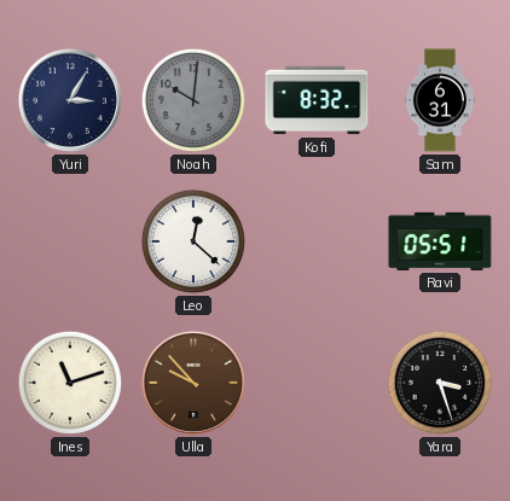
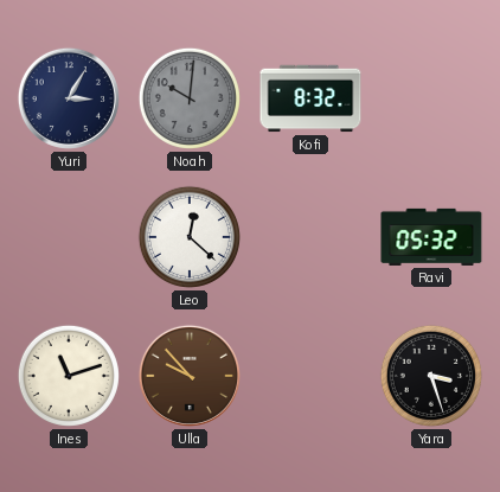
Sam: 6:31 -> none (440, 100)
Ravi: 05:51 -> 05:32 (431, 237)
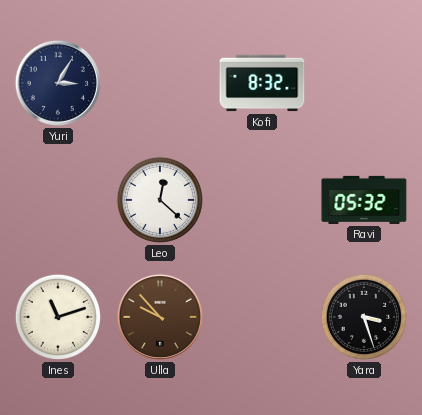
Noah: 10:01 -> none (190, 98)
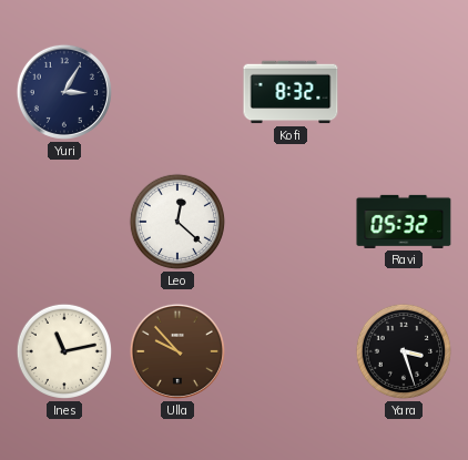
Ines: 11:12 -> 11:13 (64, 351)
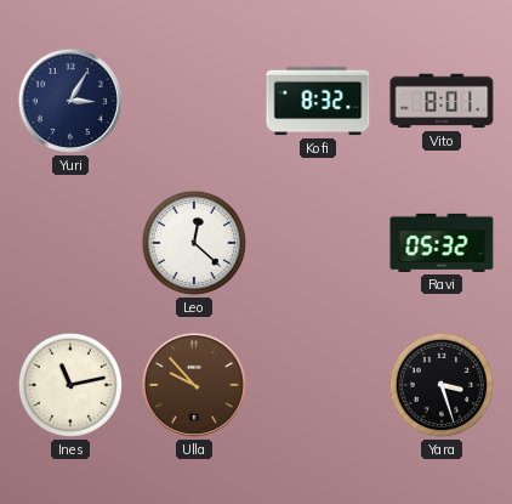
Vito: none -> 8:01 (442, 101)
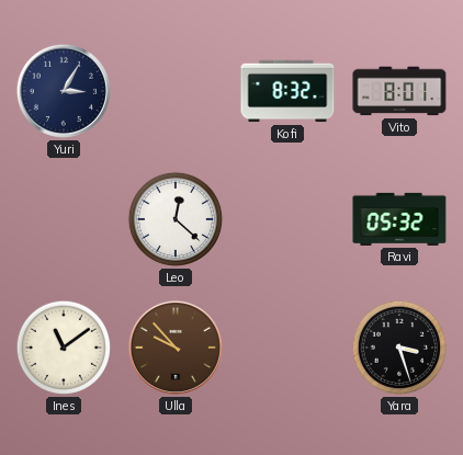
Ines: 11:13 -> 11:09 (64, 348)
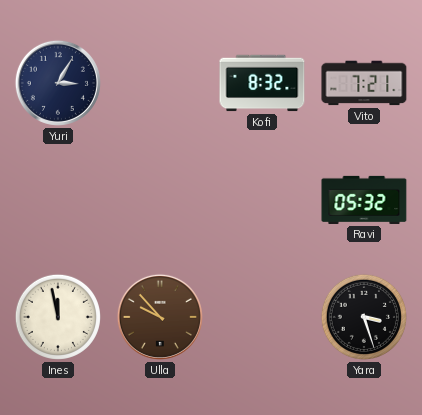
Vito: 8:01 -> 7:21 (364, 83)
Leo: 12:22 -> none (176, 219)
Ines: 11:09 -> 11:58 (58, 317)
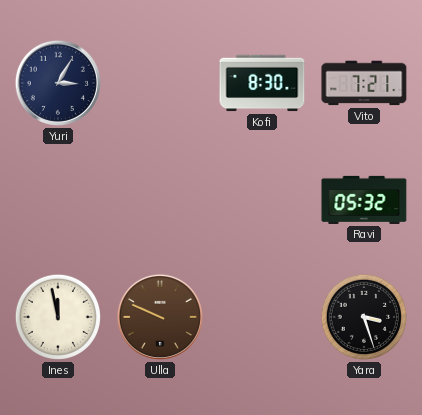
Kofi: 8:32 -> 8:30 (262, 83)
Ulla: 9:53 -> 9:49 (160, 317)
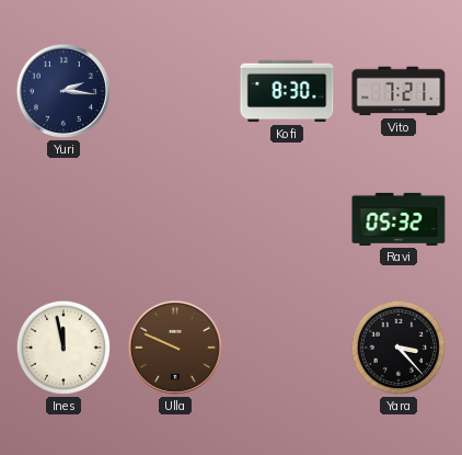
Yuri: 3:05 -> 2:16 (63, 91)
Yara: 3:27 -> 3:23 (399, 348)
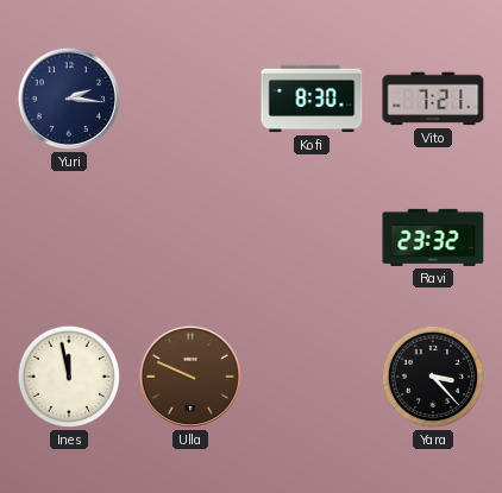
Ravi: 05:32 -> 23:32 (433, 238)
